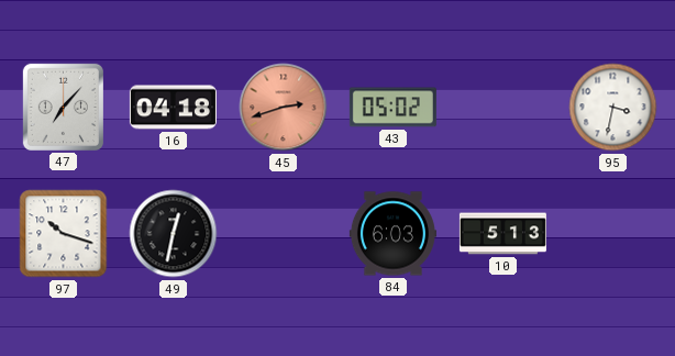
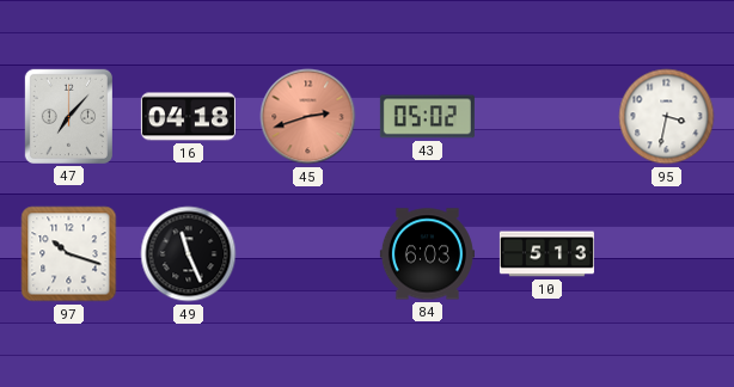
49: 12:32 -> 11:26 (189, 254)
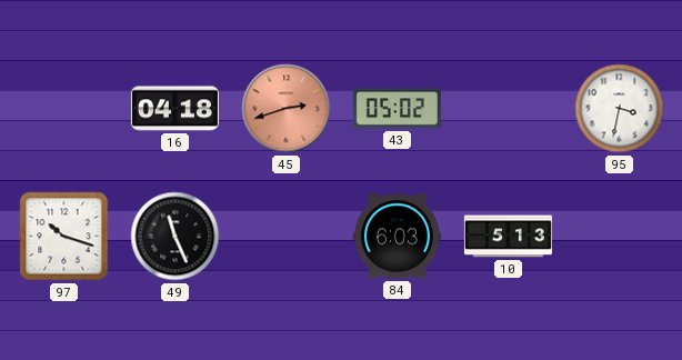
47: 7:07 -> none (68, 116)
